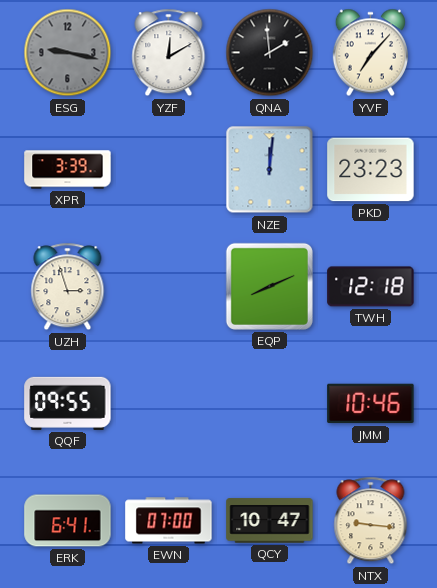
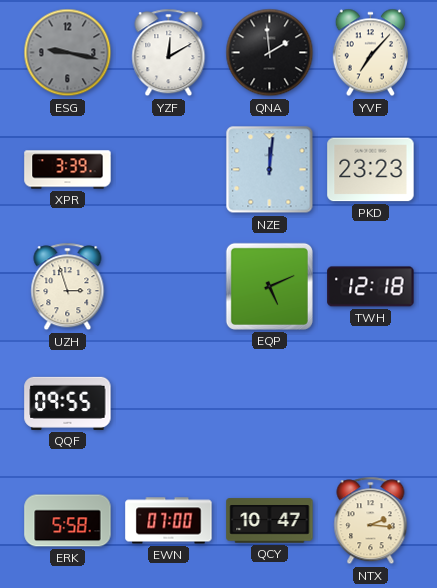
EQP: 8:11 -> 5:11 (269, 286)
JMM: 10:46 -> none (371, 404)
ERK: 6:41 -> 5:58 (68, 521)
NTX: 9:16 -> 2:16 (371, 521)
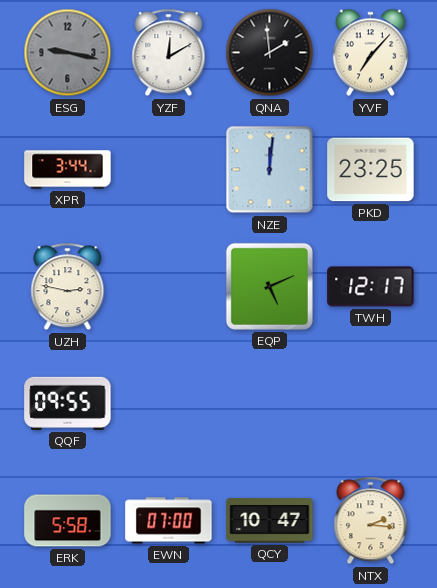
XPR: 3:39 -> 3:44 (68, 170)
PKD: 23:23 -> 23:25 (371, 170)
UZH: 2:57 -> 2:47 (68, 287)
TWH: 12:18 -> 12:17 (371, 287)
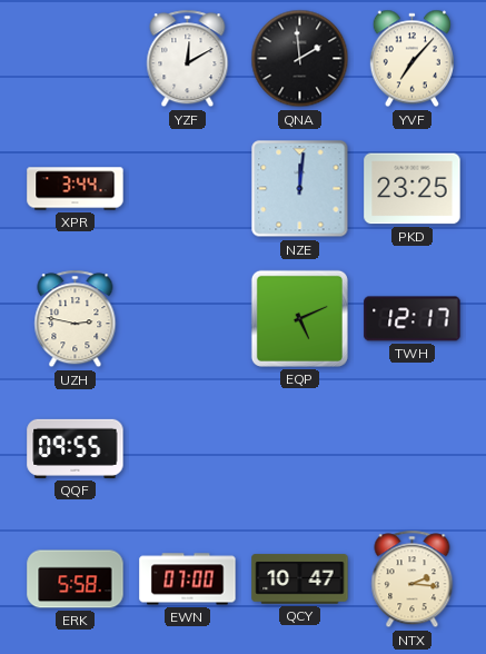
ESG: 9:17 -> none (68, 53)
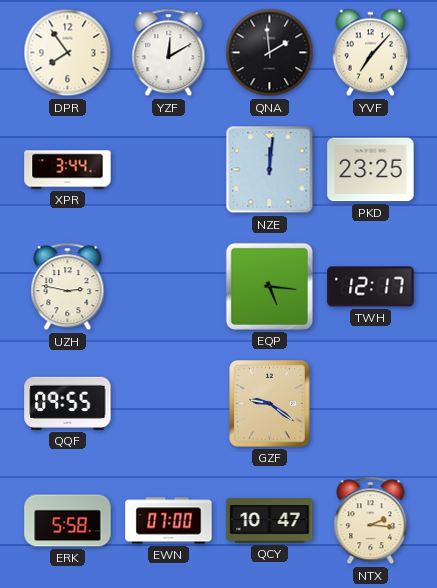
DPR: none -> 7:54 (68, 53)
EQP: 5:11 -> 5:16 (269, 286)
GZF: none -> 9:21 (270, 404)
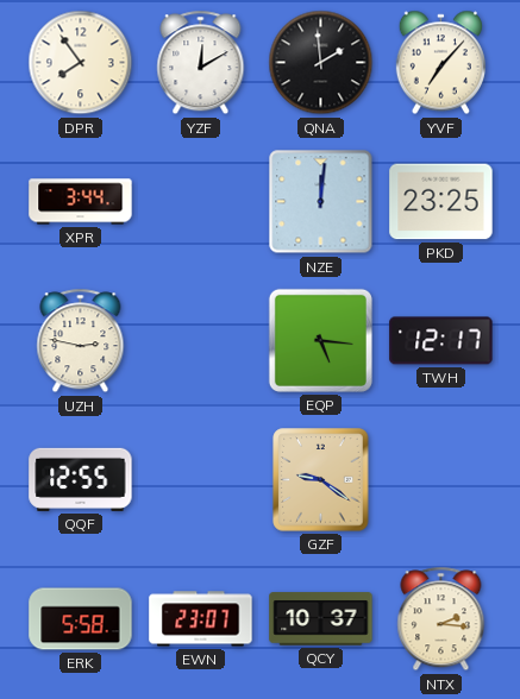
QQF: 09:55 -> 12:55 (81, 479)
EWN: 07:00 -> 23:07 (201, 619)
QCY: 10:47 -> 10:37 (321, 619)
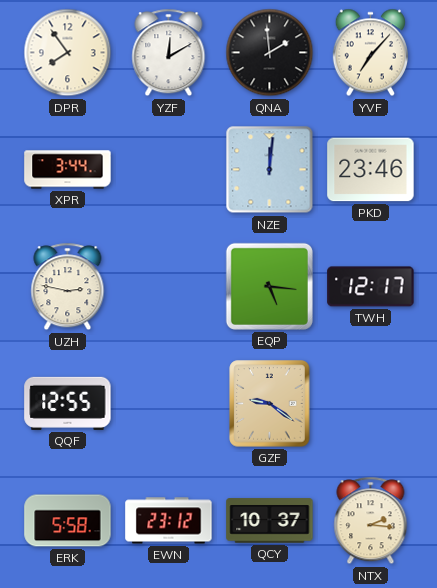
PKD: 23:25 -> 23:46 (371, 170)
EWN: 23:07 -> 23:12 (169, 521)
